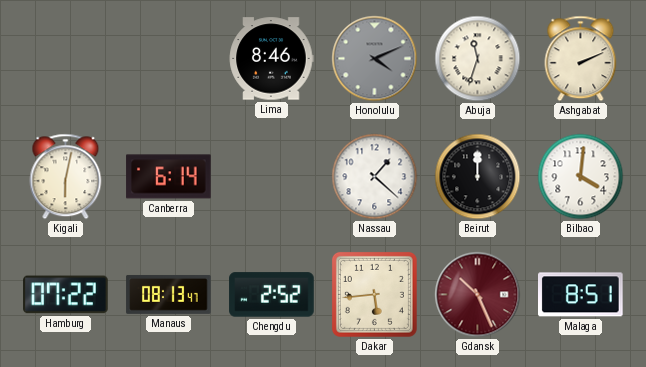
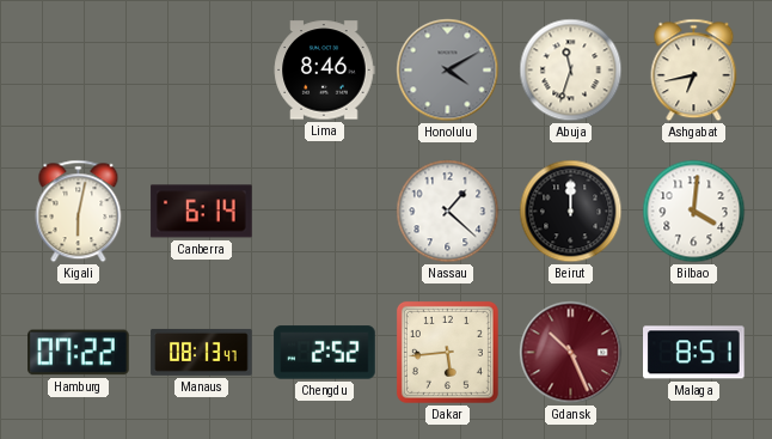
Honolulu: 4:11 -> 4:10 (448, 71)
Ashgabat: 2:11 -> 6:43 (694, 71)
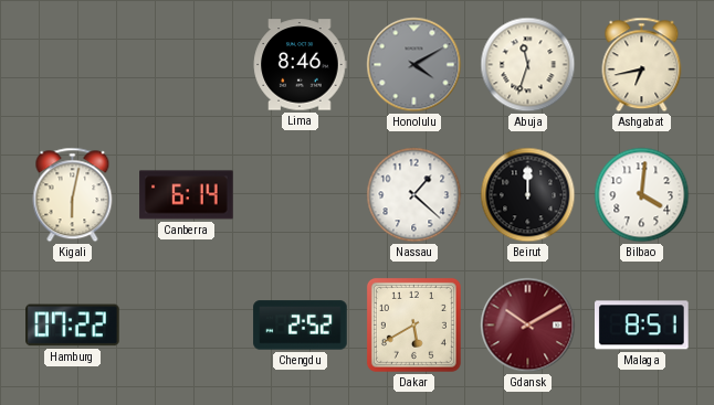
Manaus: 08:13 -> none (202, 352)
Dakar: 5:44 -> 5:40 (413, 324)
Gdansk: 10:26 -> 10:10 (528, 326)
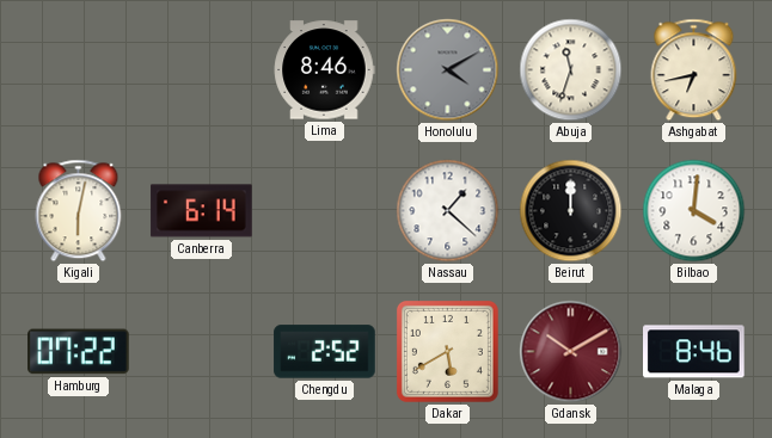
Malaga: 8:51 -> 8:46 (694, 352)
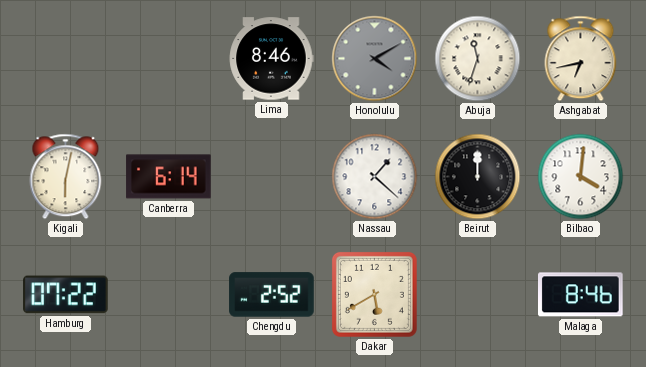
Gdansk: 10:10 -> none (571, 352)
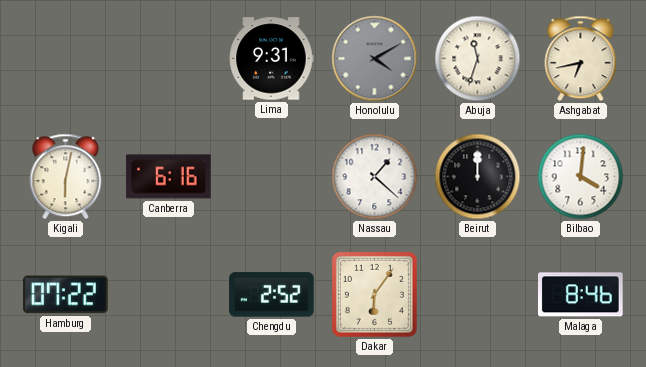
Lima: 8:46 -> 9:31 (271, 59)
Canberra: 6:14 -> 6:16 (169, 177)
Dakar: 5:40 -> 6:06 (374, 294)
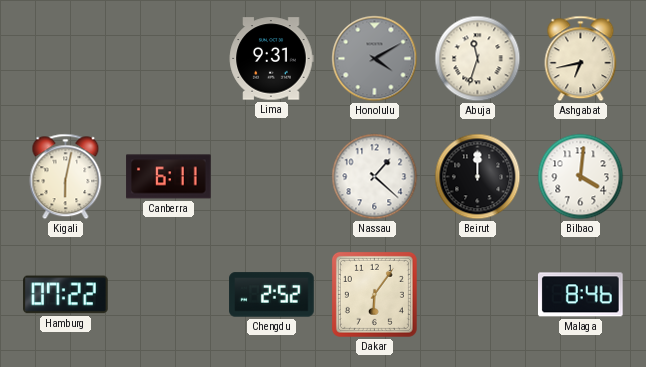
Canberra: 6:16 -> 6:11 (169, 177)
